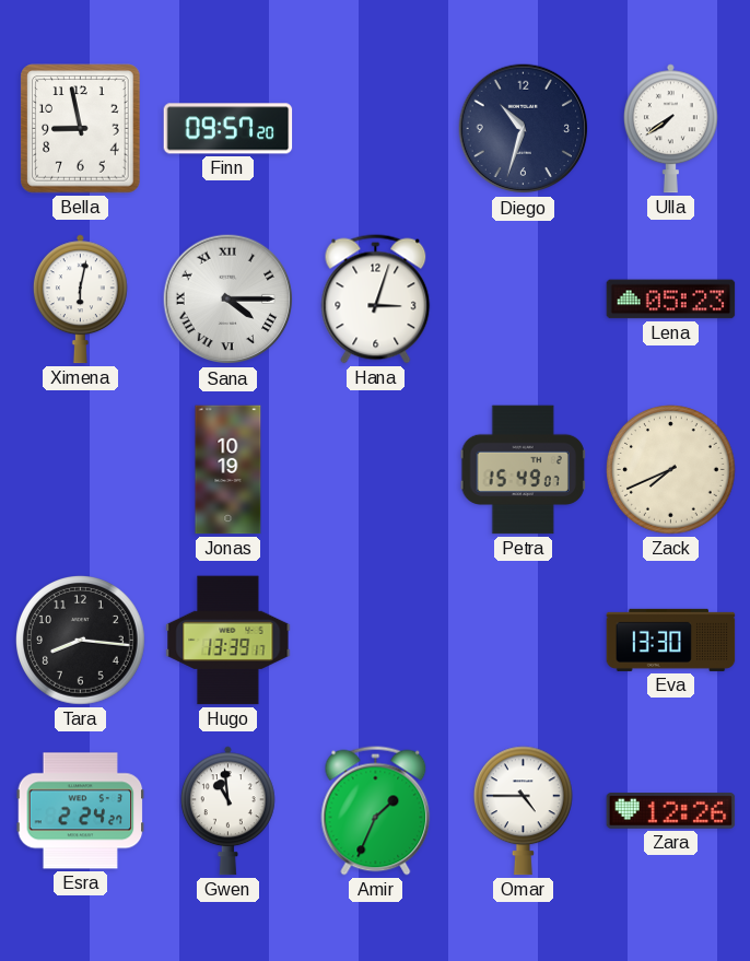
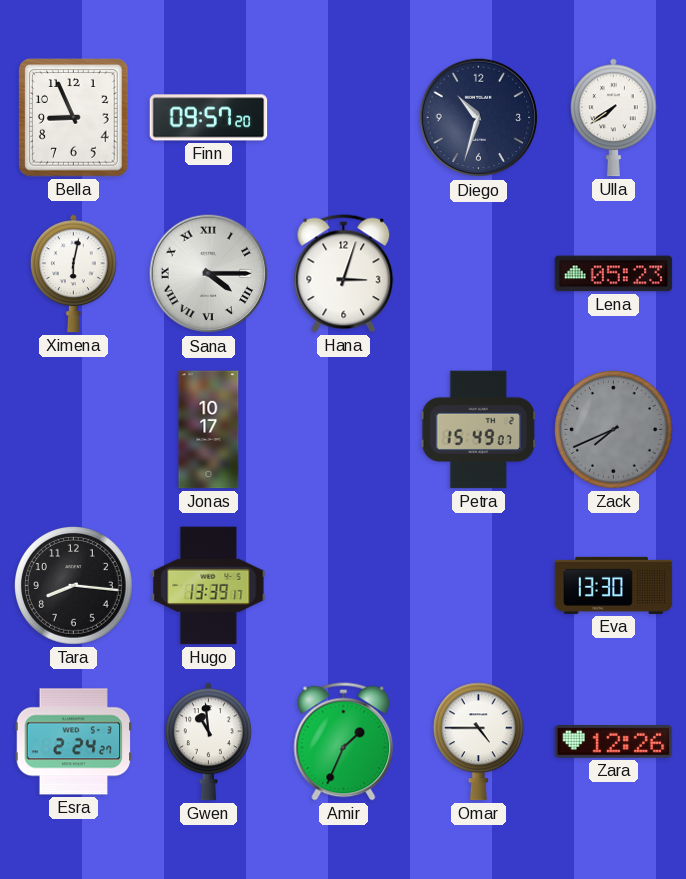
Bella: 8:58 -> 8:56 (74, 118)
Jonas: 10:19 -> 10:17 (209, 430)
Zack dial: cream -> grey (614, 430)
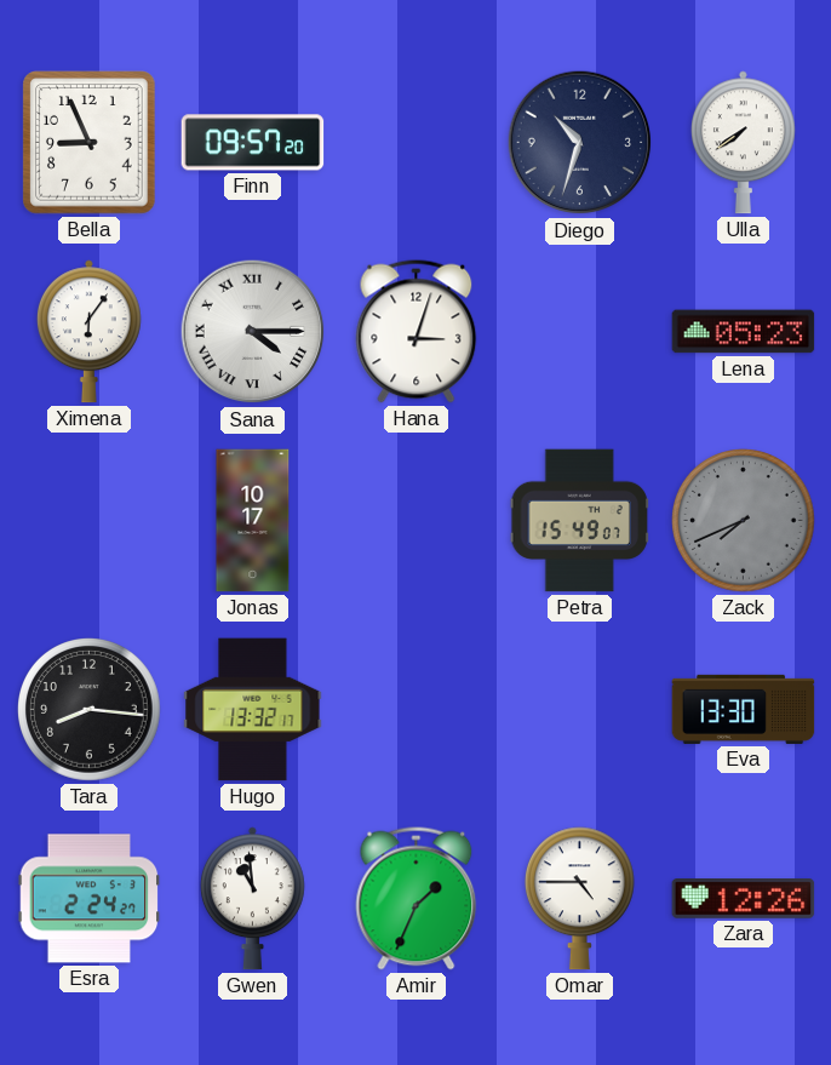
Ximena: 6:02 -> 6:06 (88, 332)
Hugo: 13:39 -> 13:32 (253, 710)
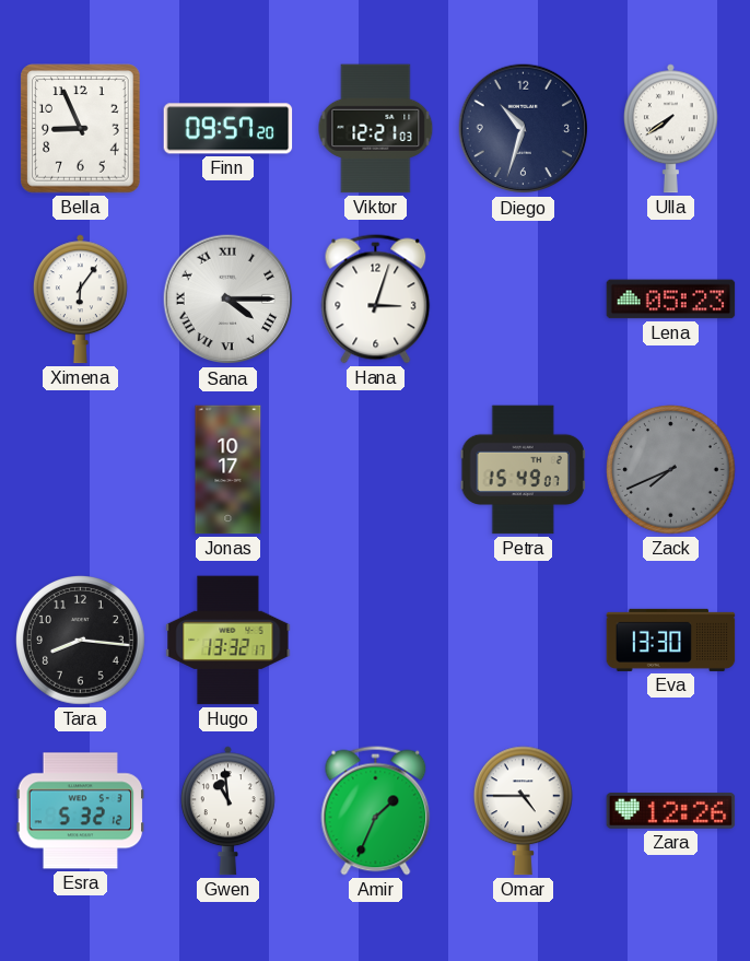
Viktor: none -> 12:21 (376, 129)
Esra: 2:24 -> 5:32 (81, 811)
